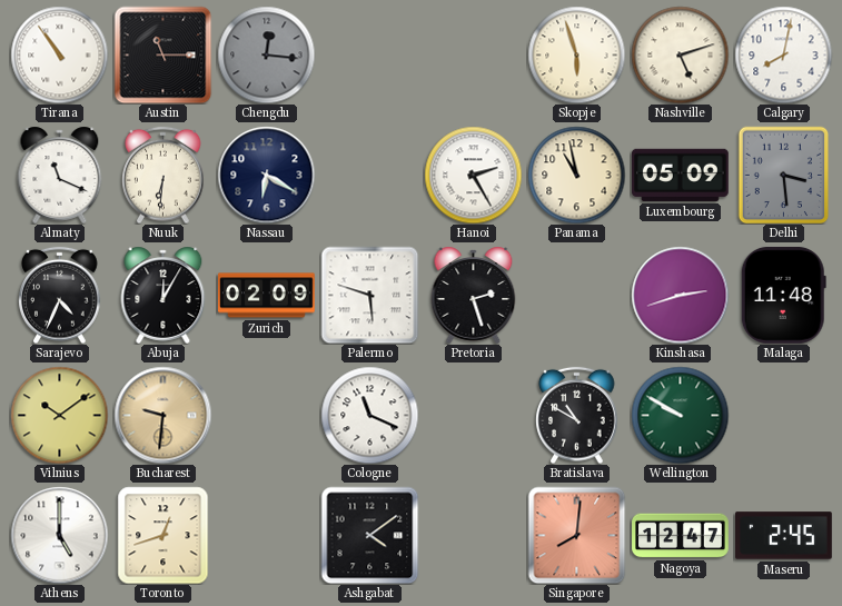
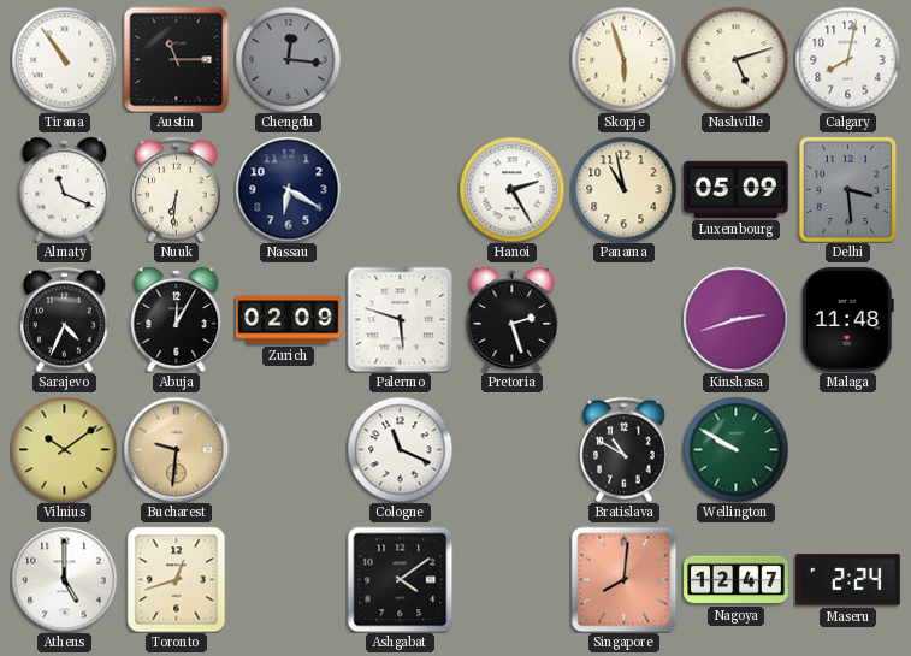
Maseru: 2:45 -> 2:24 (848, 580)
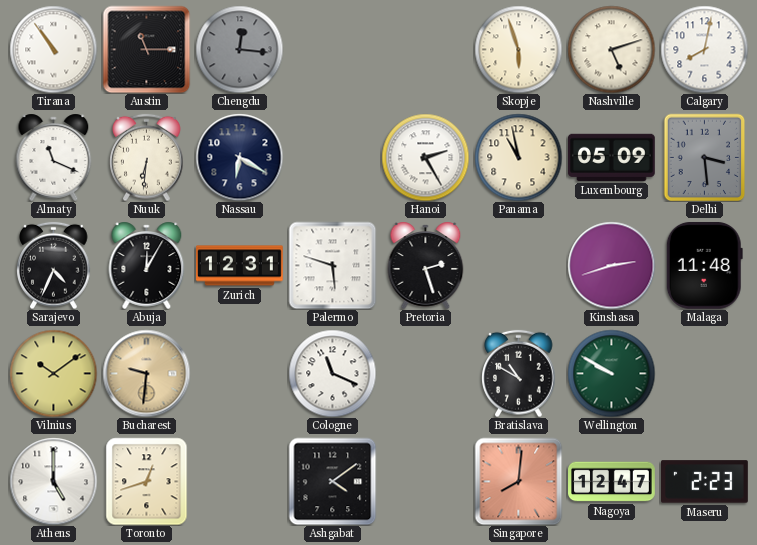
Zurich: 02:09 -> 12:31 (240, 266)
Maseru: 2:24 -> 2:23 (705, 482)
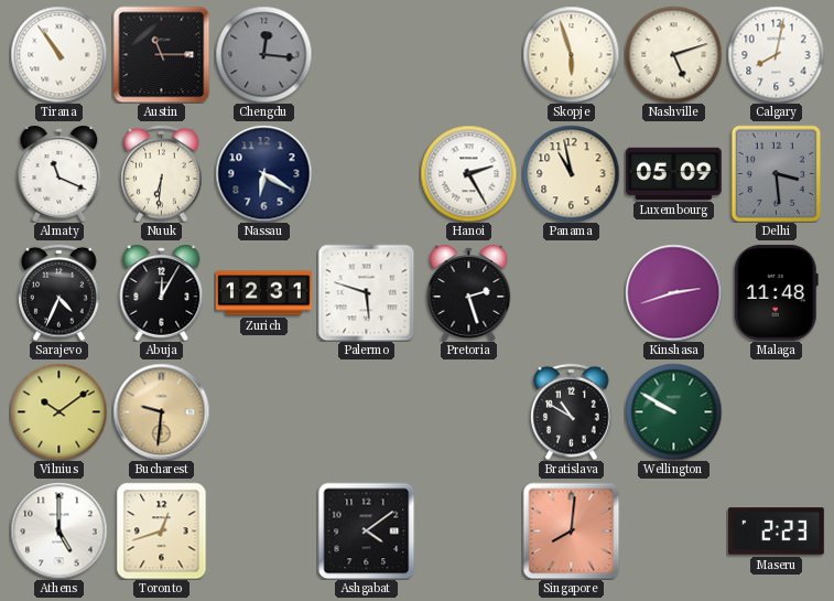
Cologne: 11:19 -> none (332, 373)
Nagoya: 12:47 -> none (612, 482)
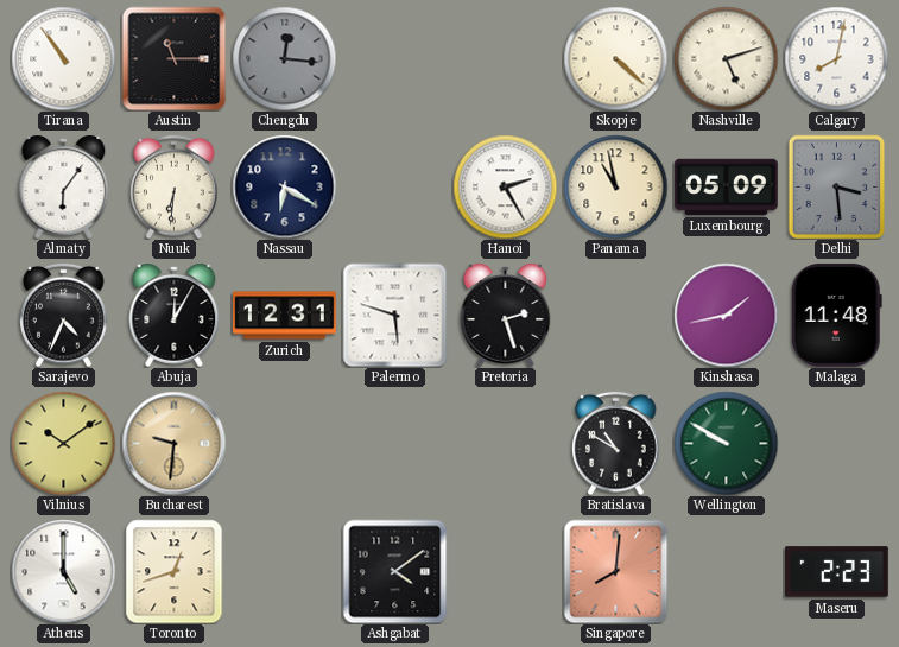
Skopje: 5:57 -> 4:22 (615, 58)
Almaty: 11:19 -> 6:06 (64, 186)
Kinshasa: 2:42 -> 1:43 (726, 315)
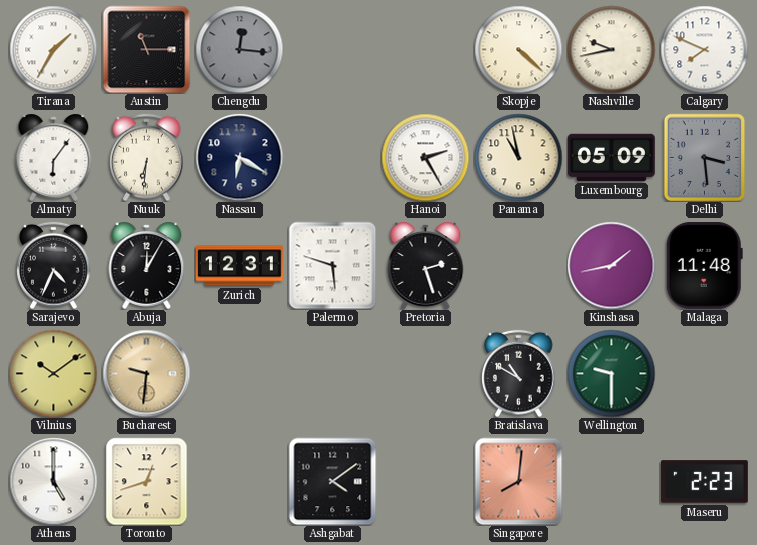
Tirana: 10:54 -> 1:35 (53, 49)
Nashville: 5:12 -> 9:43 (611, 49)
Calgary: 8:02 -> 7:49 (704, 49)
Wellington: 9:50 -> 9:30 (611, 373)
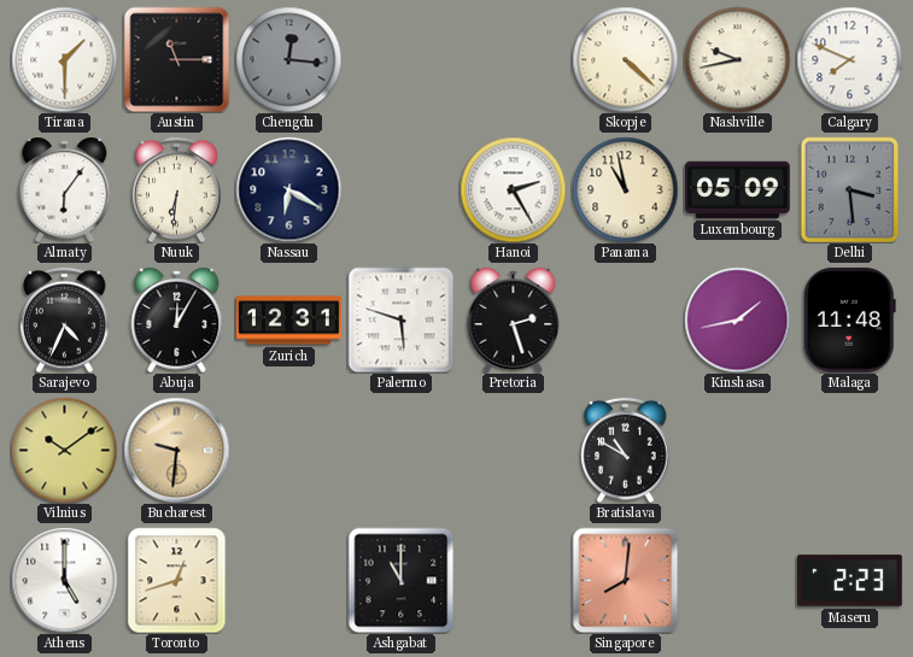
Tirana: 1:35 -> 1:30 (64, 59)
Wellington: 9:30 -> none (611, 373)
Ashgabat: 4:09 -> 11:00 (400, 580)
